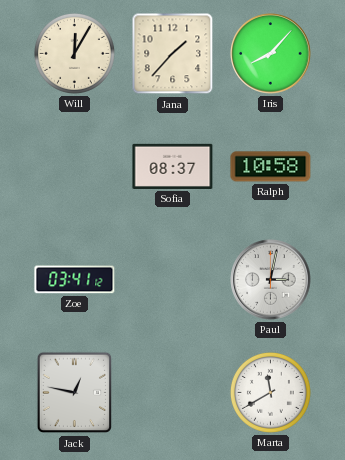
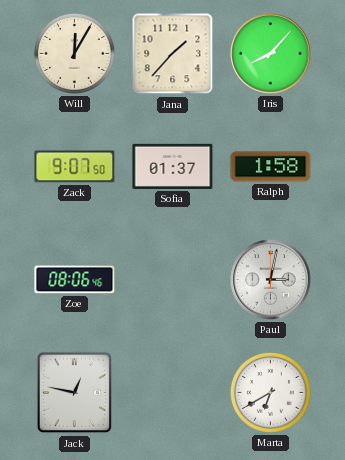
Zack: none -> 9:07 (75, 167)
Sofia: 08:37 -> 01:37 (173, 166)
Ralph: 10:58 -> 1:58 (271, 167)
Zoe: 03:41 -> 08:06 (75, 280)
Marta: 11:40 -> 6:40 (270, 392)
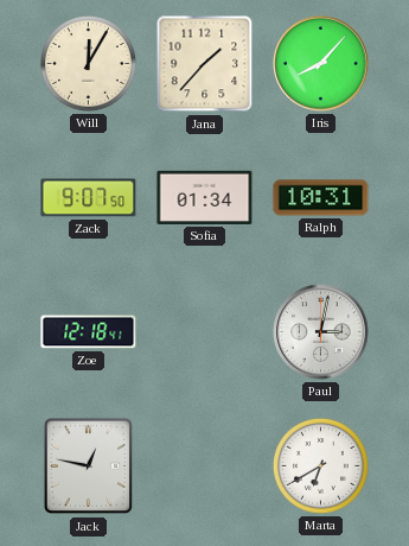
Sofia: 01:37 -> 01:34 (205, 197)
Ralph: 1:58 -> 10:31 (321, 198)
Zoe: 08:06 -> 12:18 (89, 332)
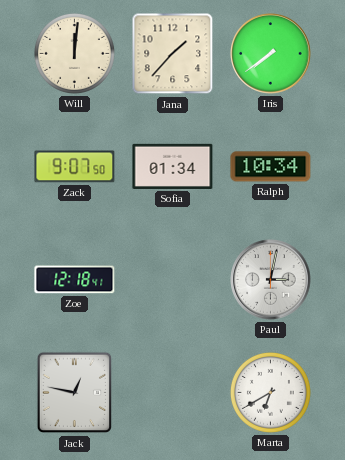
Will: 12:05 -> 12:01 (74, 53)
Iris: 8:07 -> 7:39 (271, 54)
Ralph: 10:31 -> 10:34 (271, 167)
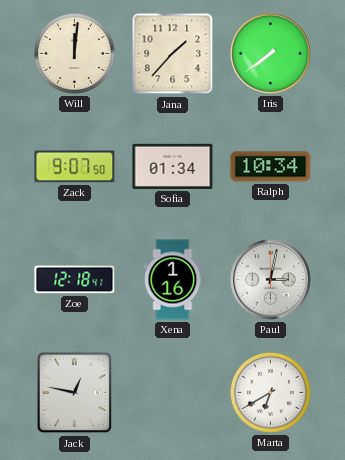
Xena: none -> 1:16 (173, 280)
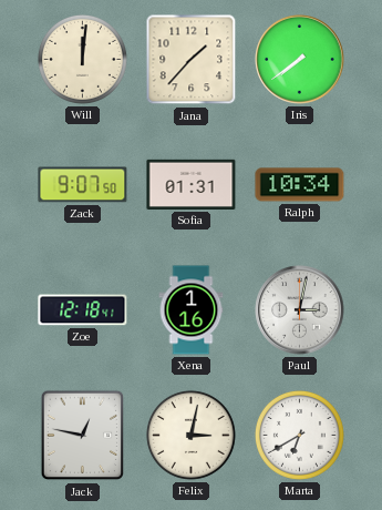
Sofia: 01:34 -> 01:31 (192, 184)
Felix: none -> 3:02 (190, 435)
